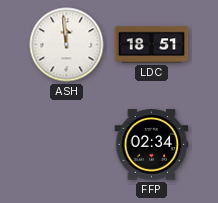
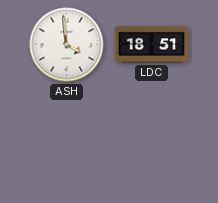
ASH: 11:59 -> 3:59 (67, 45)
FFP: 02:34 -> none (152, 145)
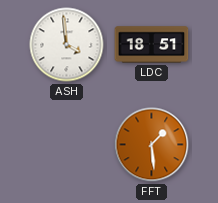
FFT: none -> 1:29 (152, 145)
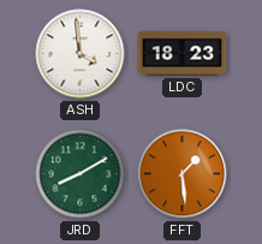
LDC: 18:51 -> 18:23 (183, 54)
JRD: none -> 8:10 (81, 174)
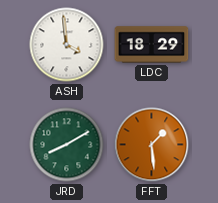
LDC: 18:23 -> 18:29 (152, 45)
